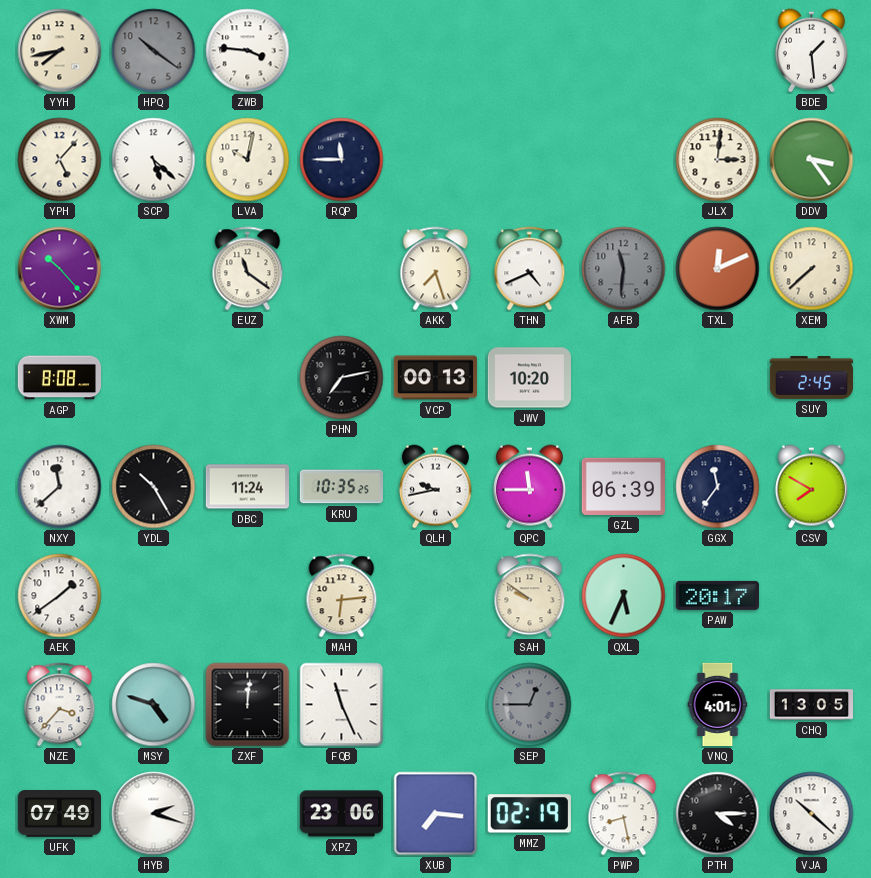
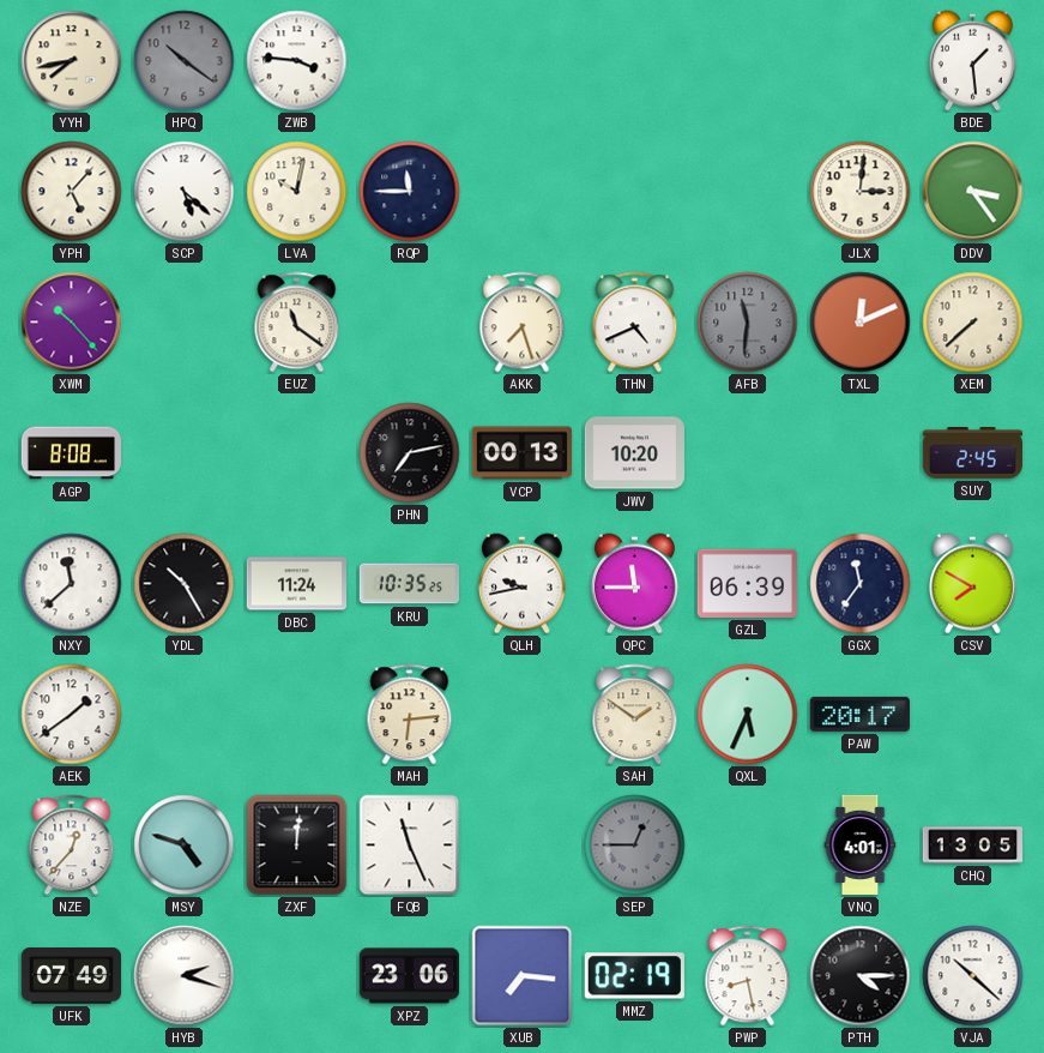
SAH: 9:51 -> 1:51 (635, 715)
NZE: 3:37 -> 12:37 (72, 846)
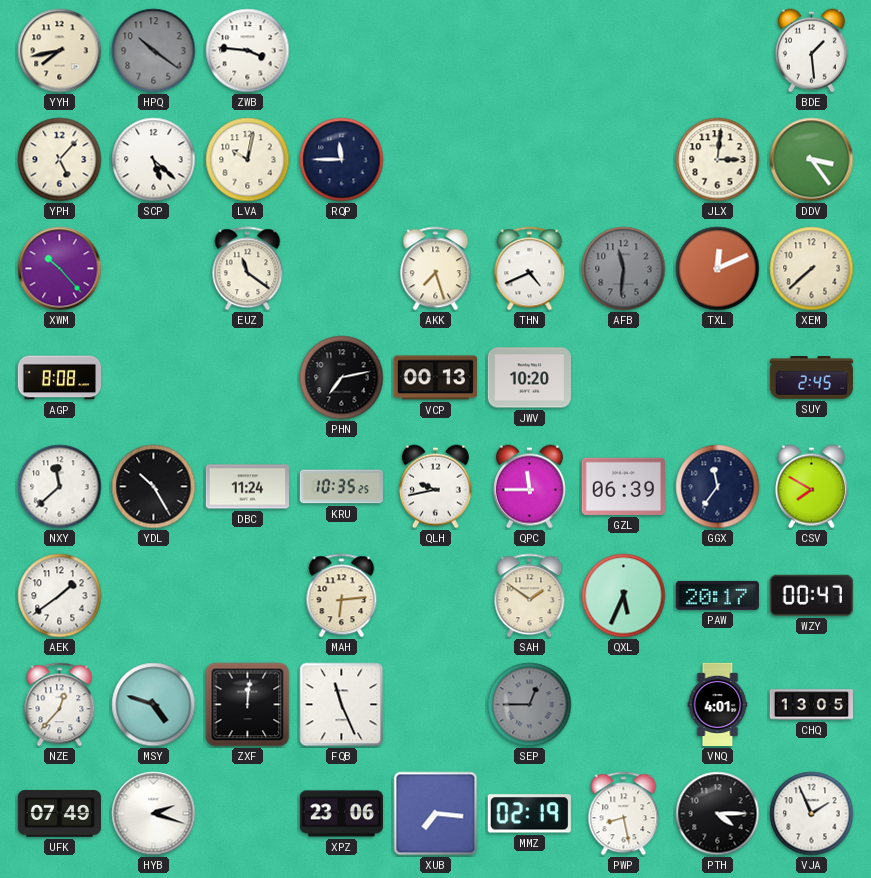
WZY: none -> 00:47 (811, 595)
VJA: 10:22 -> 1:56 (812, 814)
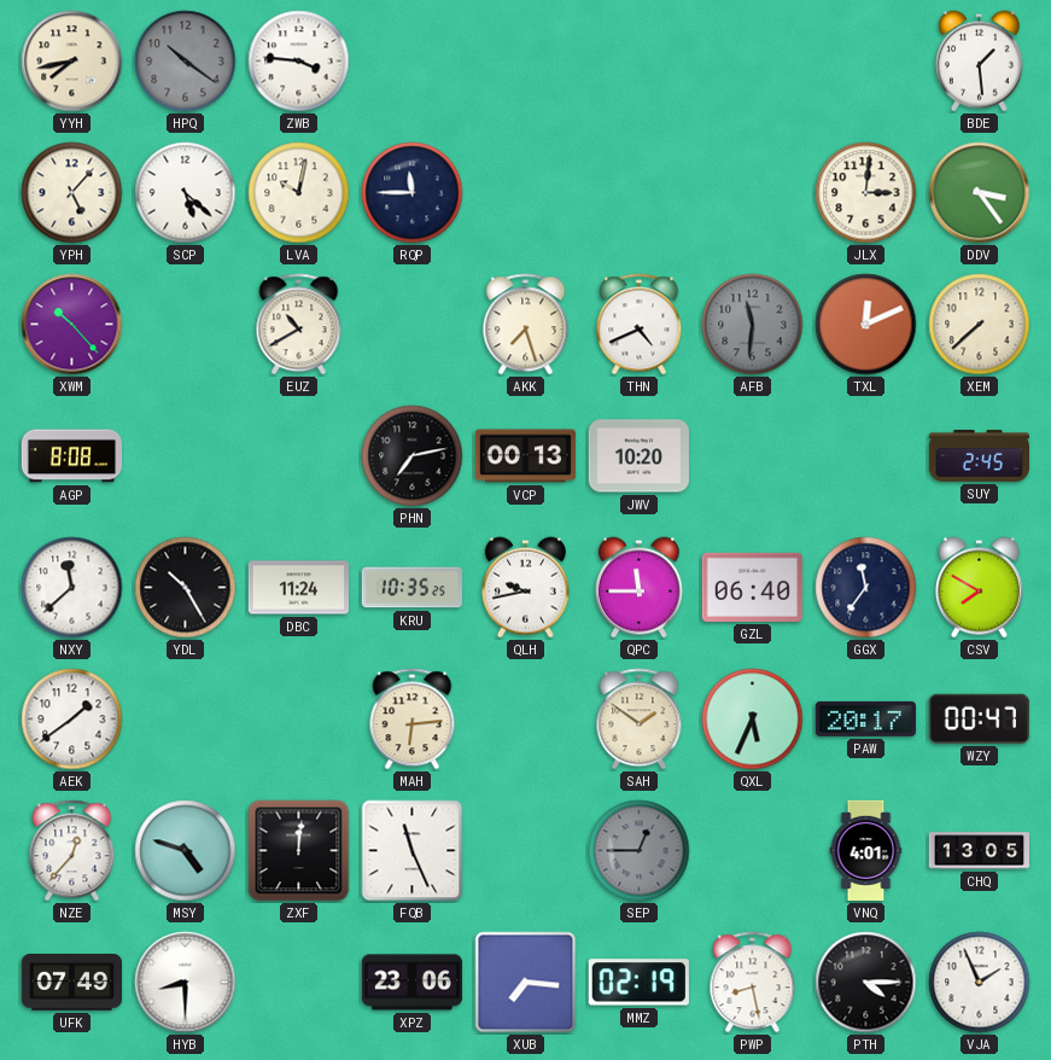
EUZ: 11:21 -> 10:40 (299, 325)
GZL: 06:39 -> 06:40 (752, 587)
HYB: 2:18 -> 8:30 (186, 983)
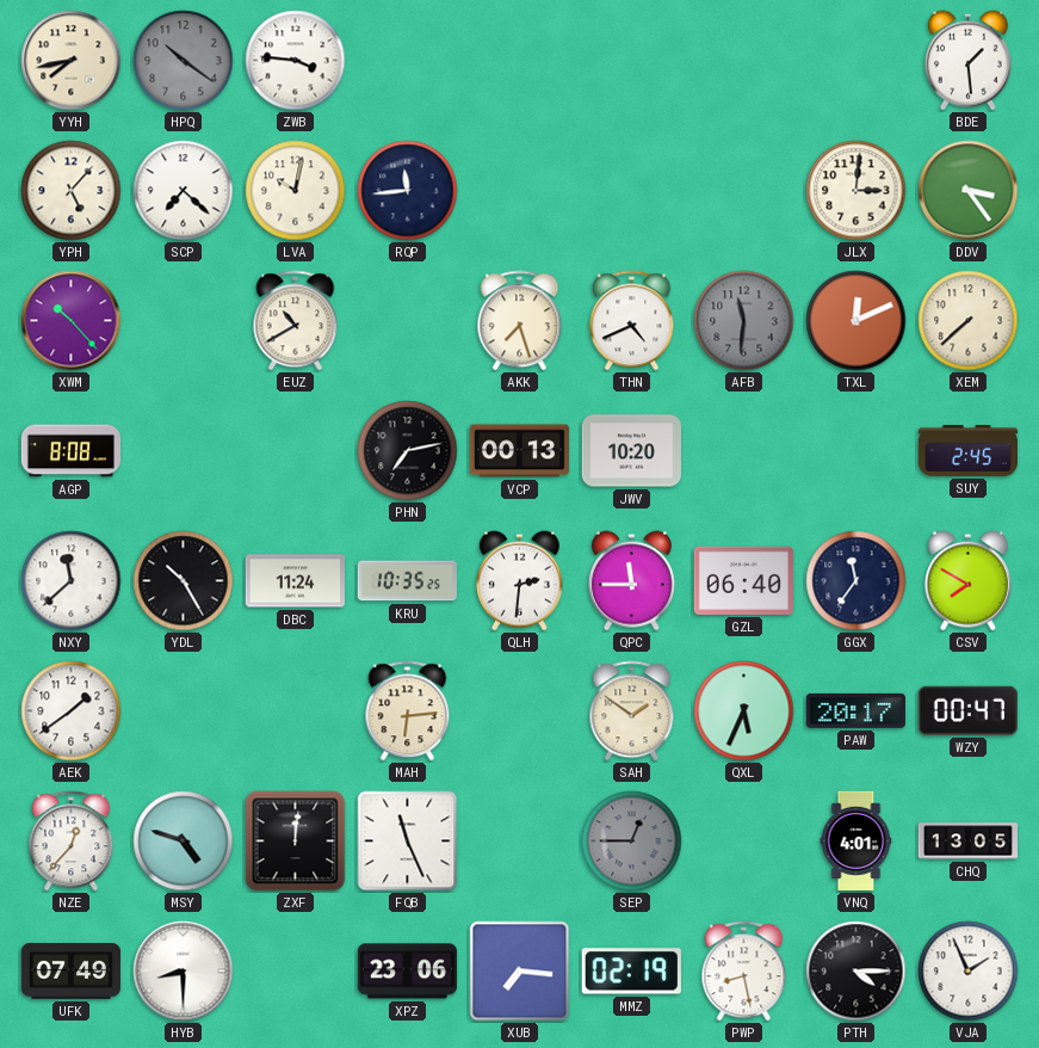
SCP: 5:22 -> 7:22 (184, 191)
RQP: 11:45 -> 11:44 (408, 191)
QLH: 9:43 -> 2:31 (519, 581)
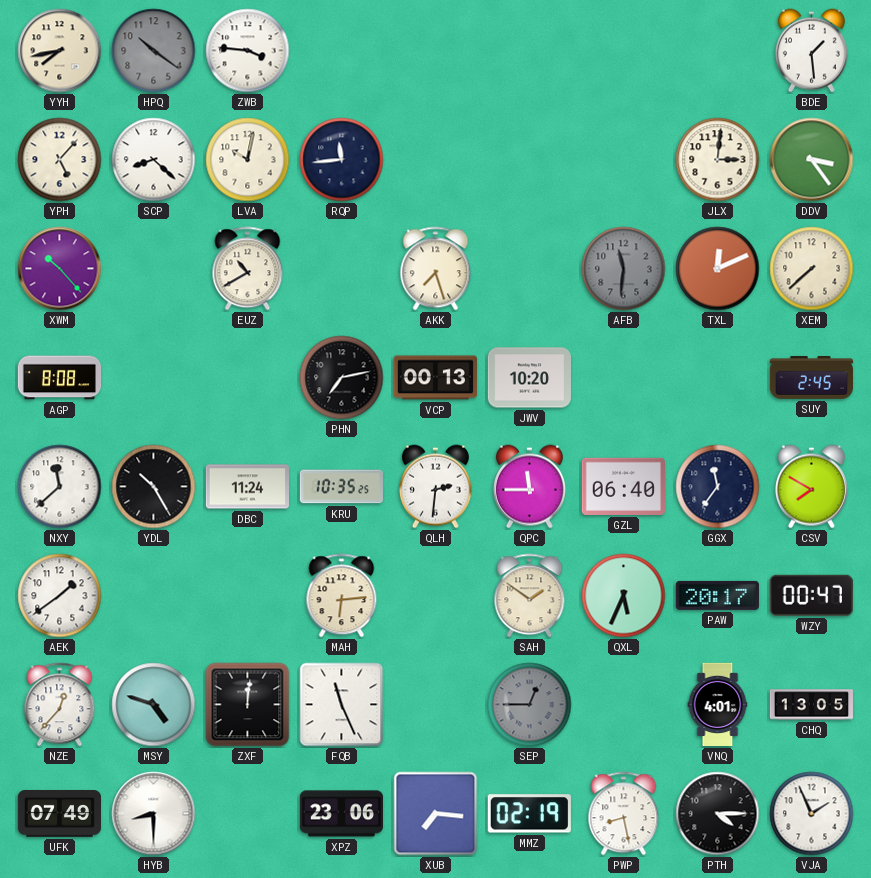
SCP: 7:22 -> 8:22 (154, 160)
THN: 4:41 -> none (632, 321)
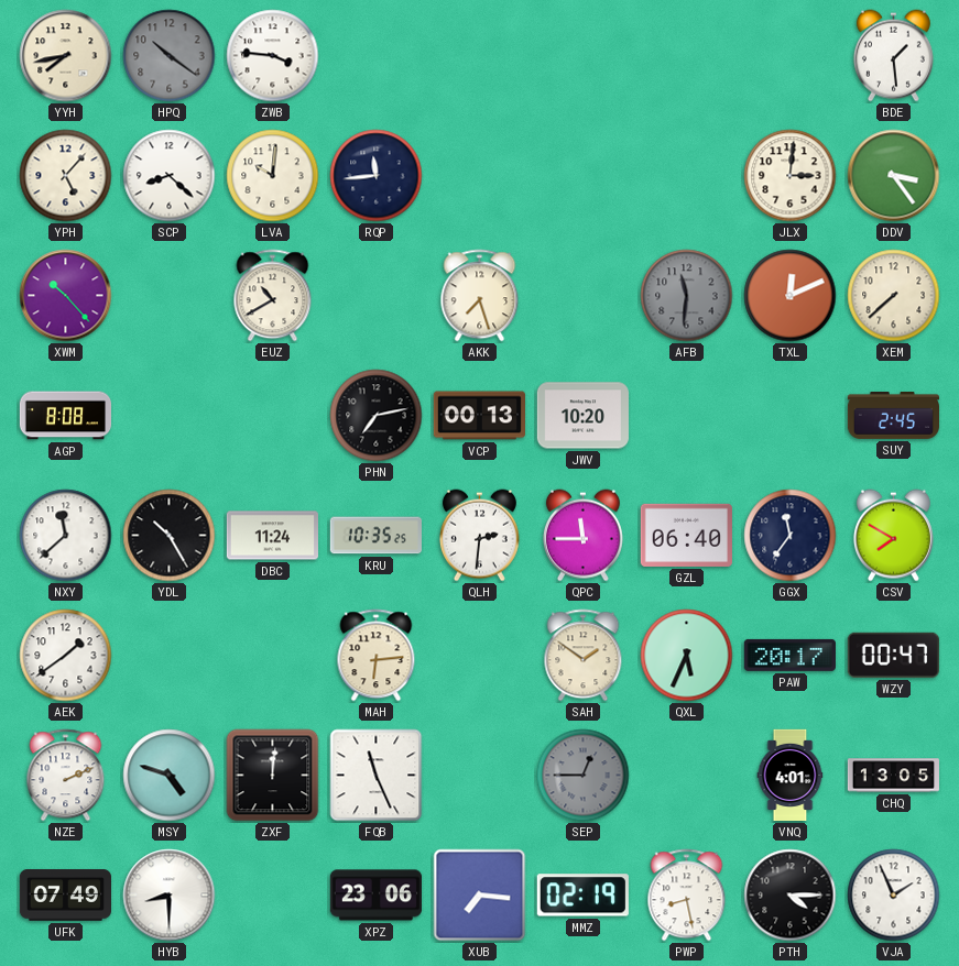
LVA: 10:02 -> 10:01 (273, 176)
NZE: 12:37 -> 2:11 (66, 776)
